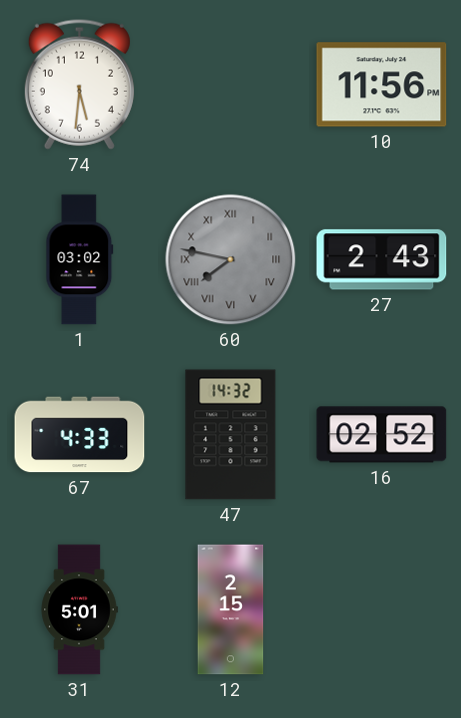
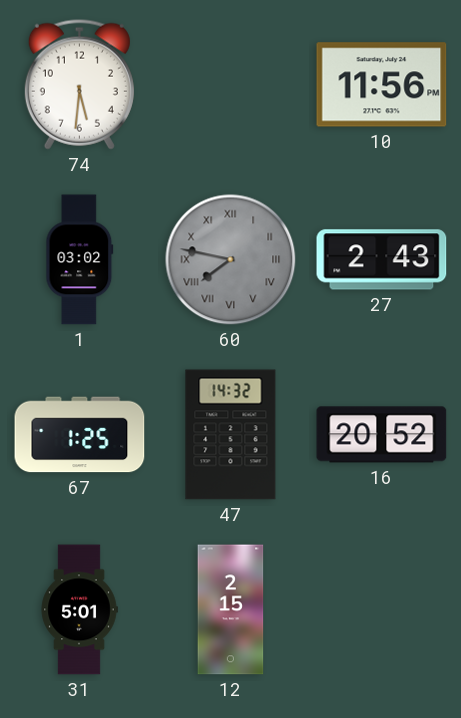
67: 4:33 -> 1:25 (80, 435)
16: 02:52 -> 20:52 (382, 435)
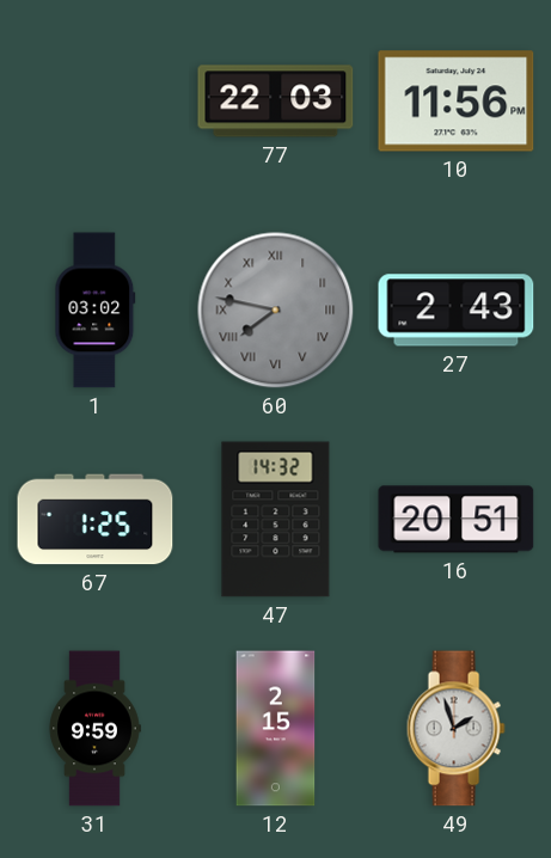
74: 5:31 -> none (79, 84)
77: none -> 22:03 (276, 102)
16: 20:52 -> 20:51 (457, 520)
31: 5:01 -> 9:59 (94, 729)
49: none -> 1:57 (455, 729)
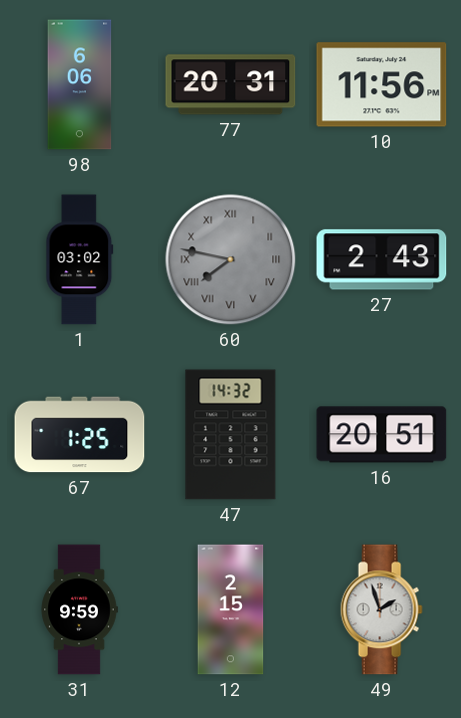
98: none -> 6:06 (80, 85)
77: 22:03 -> 20:31 (231, 85)
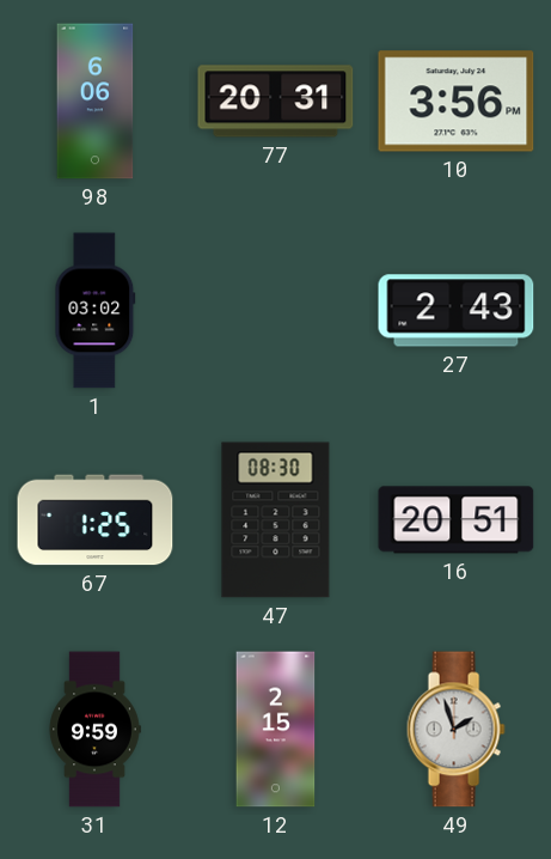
10: 11:56 -> 3:56 (457, 102)
60: 7:47 -> none (231, 260)
47: 14:32 -> 08:30 (276, 520)
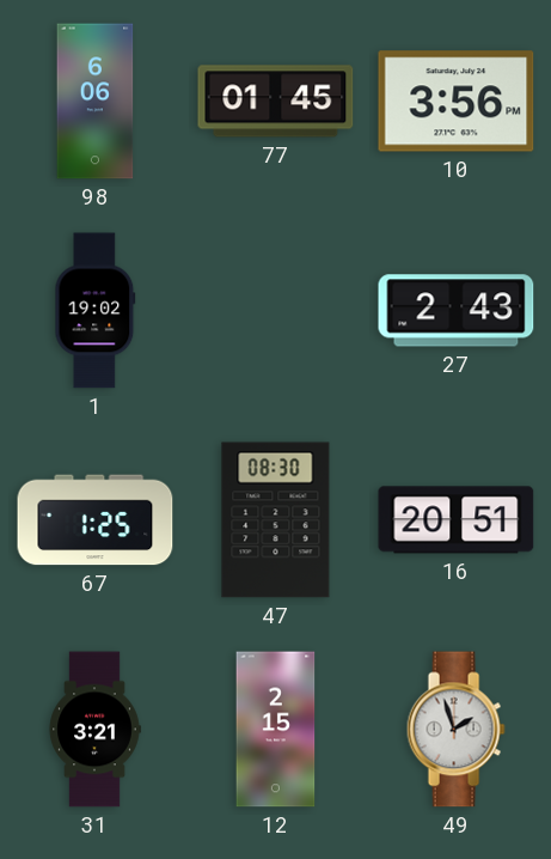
77: 20:31 -> 01:45 (276, 102)
1: 03:02 -> 19:02 (96, 311)
31: 9:59 -> 3:21 (94, 730)
